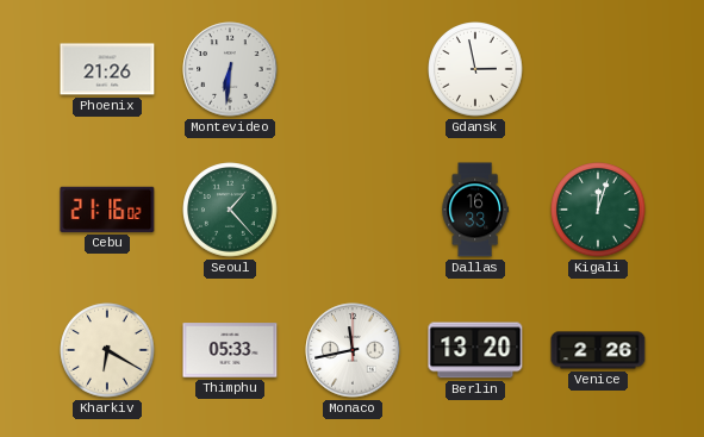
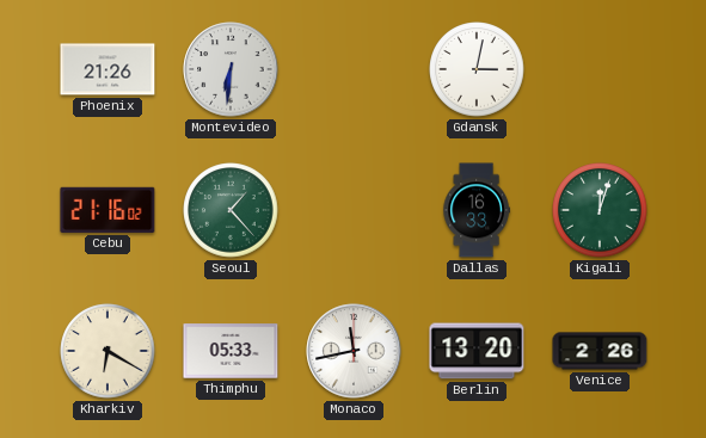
Gdansk: 2:58 -> 3:02 (477, 69)
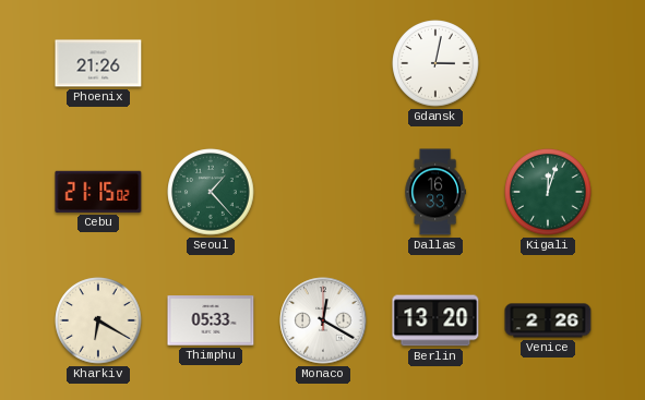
Montevideo: 6:31 -> none (231, 69)
Cebu: 21:16 -> 21:15 (98, 192)
Monaco: 11:43 -> 12:20 (323, 320)
